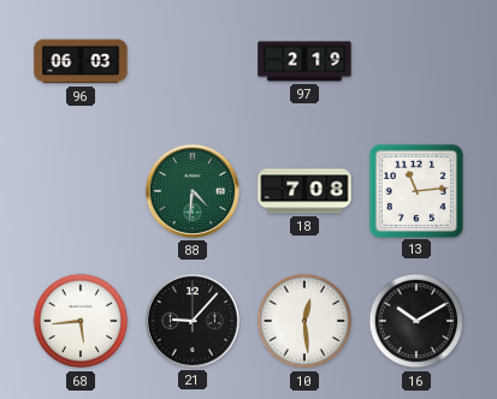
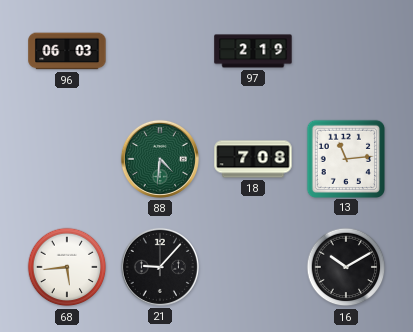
10: 12:29 -> none (304, 321)
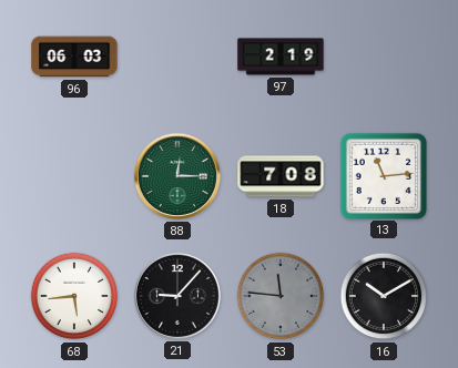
88: 4:31 -> 12:15 (177, 176)
53: none -> 11:46 (281, 296)
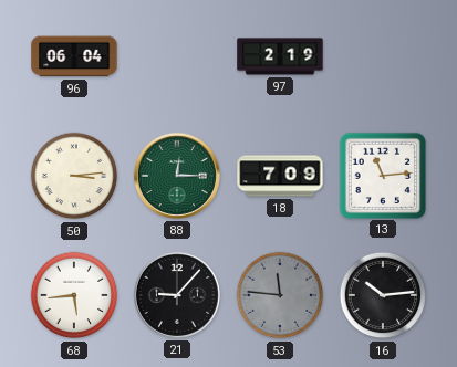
96: 06:03 -> 06:04 (74, 56)
50: none -> 3:14 (74, 176)
18: 7:08 -> 7:09 (280, 176)
16: 10:10 -> 10:14 (383, 295)
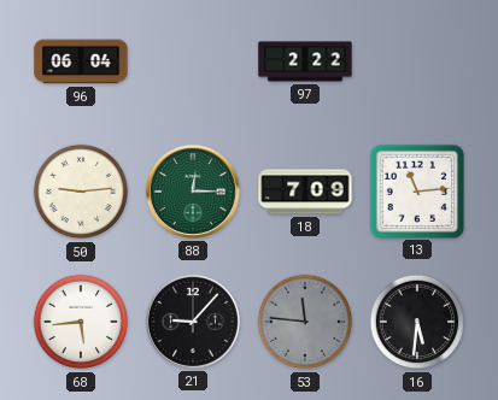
97: 2:19 -> 2:22 (305, 61)
50: 3:14 -> 9:14 (81, 192)
16: 10:14 -> 5:31 (417, 322)
